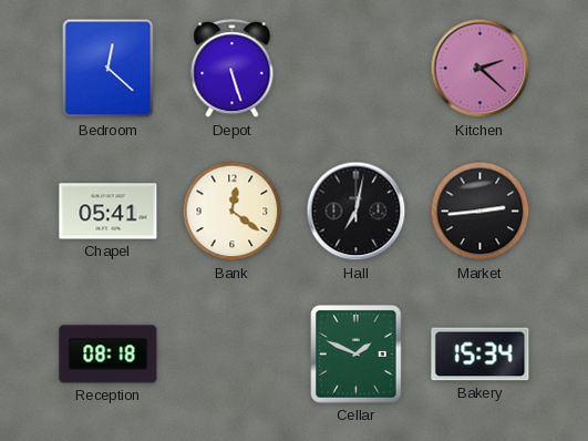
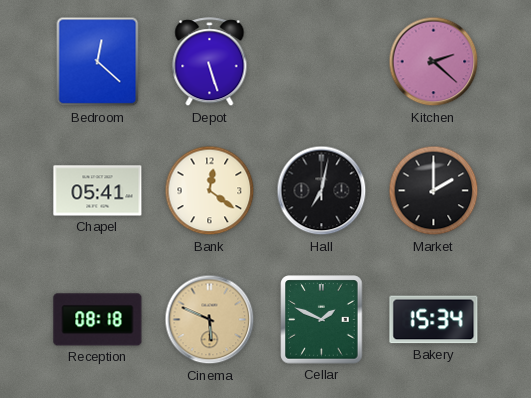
Market: 2:44 -> 2:00 (434, 191)
Cinema: none -> 5:49 (210, 320)
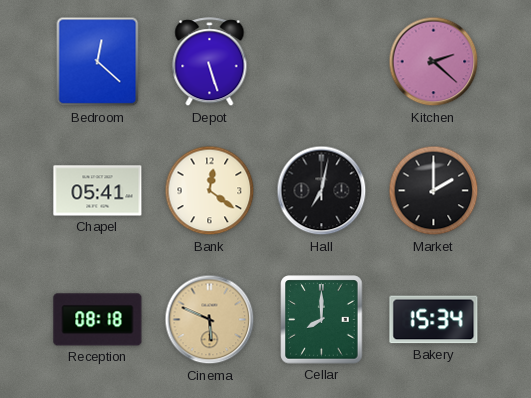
Cellar: 1:49 -> 8:00 (322, 320)
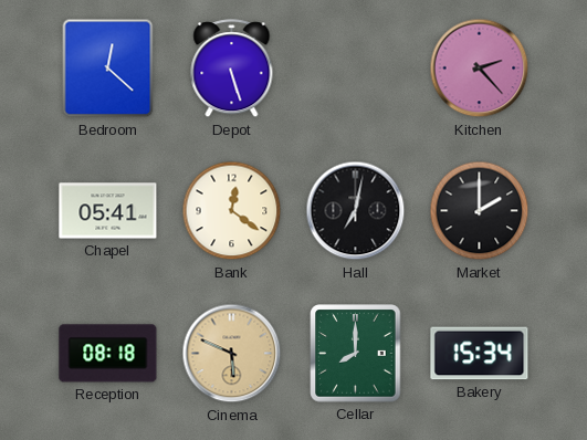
Kitchen: 2:22 -> 2:23 (480, 69)
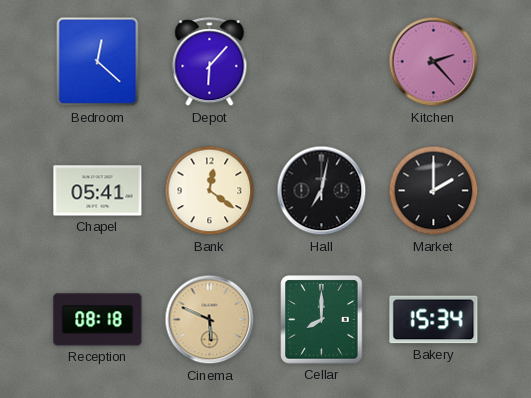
Depot: 5:27 -> 6:07 (210, 62)
